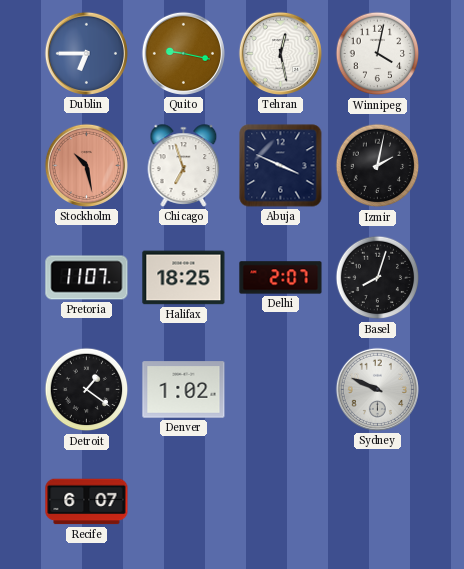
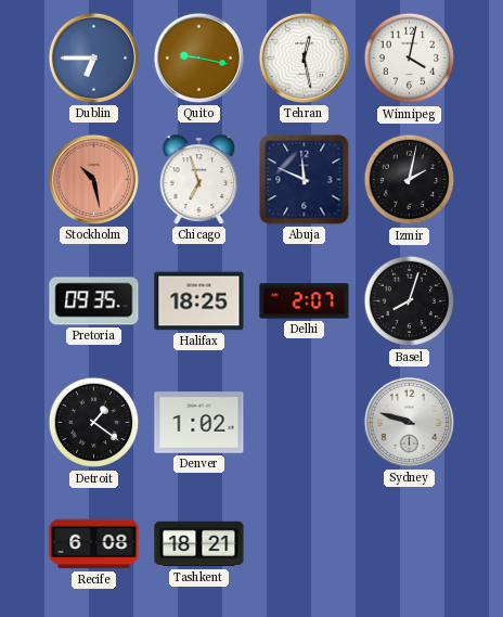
Abuja: 3:49 -> 11:49 (305, 180)
Pretoria: 11:07 -> 09:35 (94, 301)
Sydney: 9:49 -> 9:48 (409, 422)
Recife: 6:07 -> 6:08 (94, 544)
Tashkent: none -> 18:21 (199, 544)
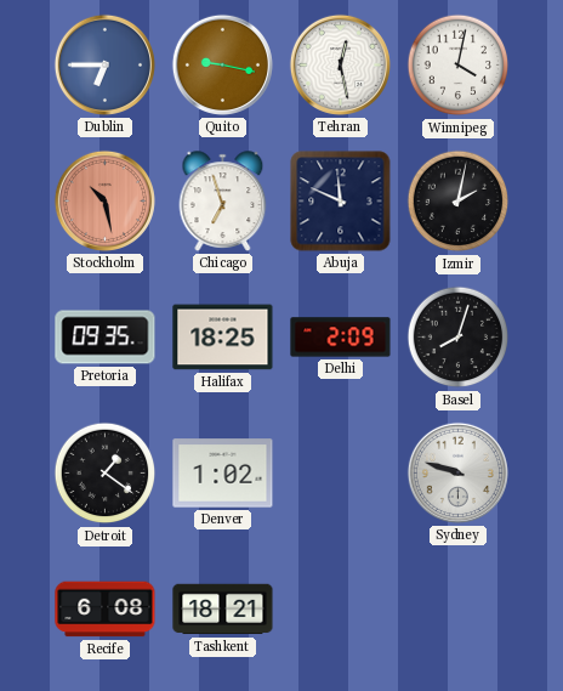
Delhi: 2:07 -> 2:09 (341, 338)
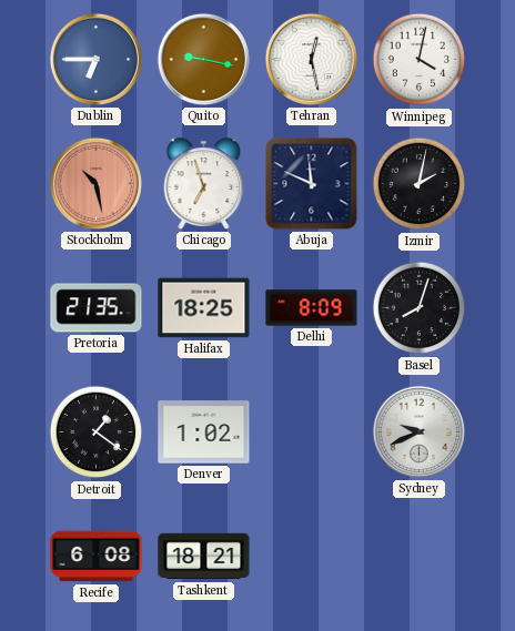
Pretoria: 09:35 -> 21:35 (97, 308)
Delhi: 2:09 -> 8:09 (312, 308)
Sydney: 9:48 -> 9:41 (418, 431)
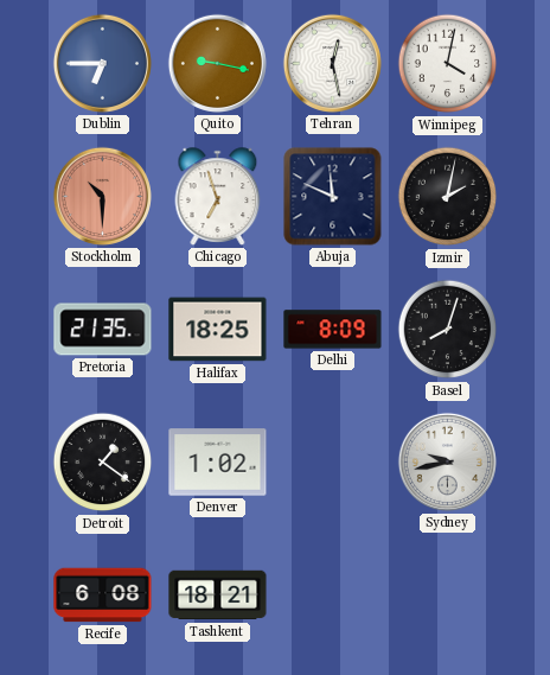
Stockholm: 10:28 -> 10:30 (102, 196)
Sydney: 9:41 -> 9:43 (447, 461)
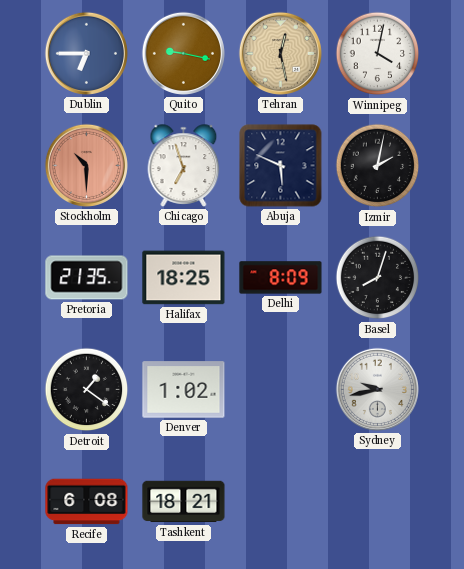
Tehran dial: white -> champagne (280, 53)
Abuja: 11:49 -> 5:49 (281, 166)
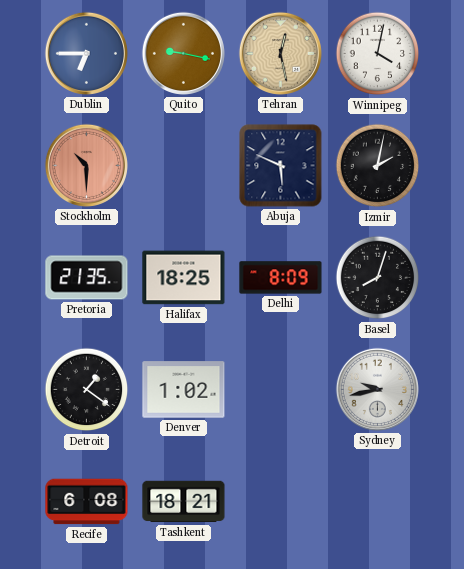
Chicago: 6:57 -> none (184, 166)
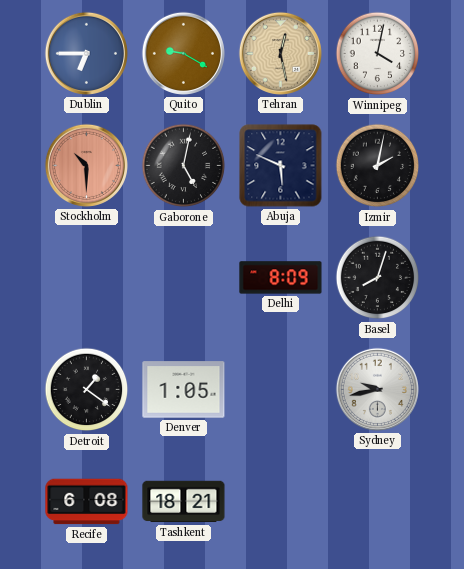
Quito: 9:17 -> 9:20 (183, 53)
Gaborone: none -> 5:02 (184, 166)
Pretoria: 21:35 -> none (87, 278)
Halifax: 18:25 -> none (184, 278)
Denver: 1:02 -> 1:05 (184, 390)
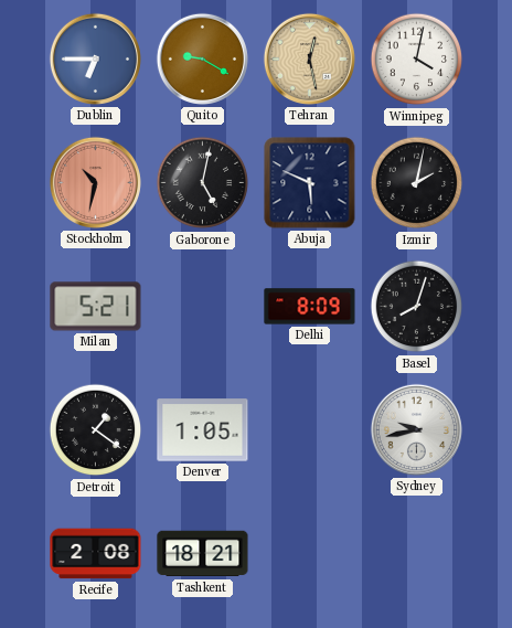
Stockholm: 10:30 -> 10:32 (95, 182)
Milan: none -> 5:21 (96, 307)
Recife: 6:08 -> 2:08 (96, 554)
